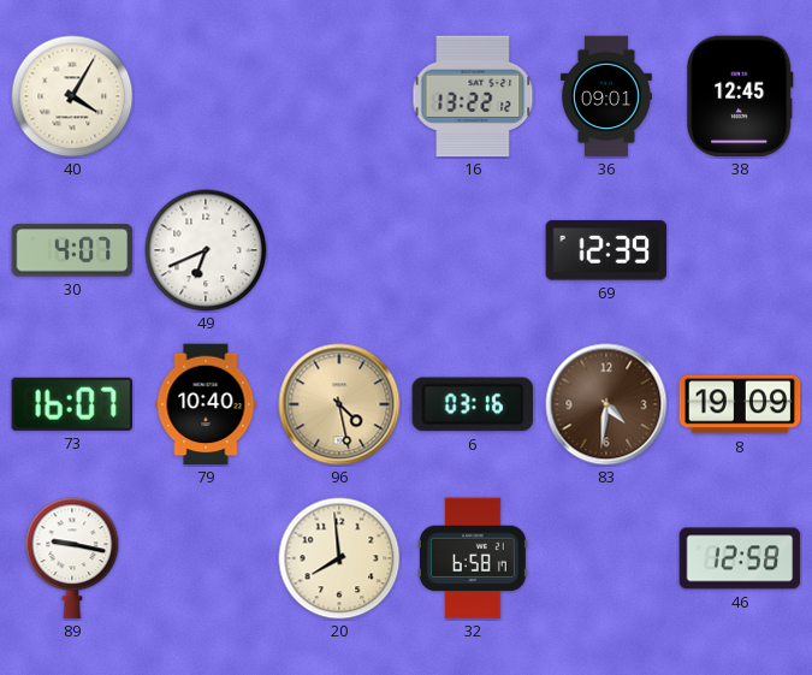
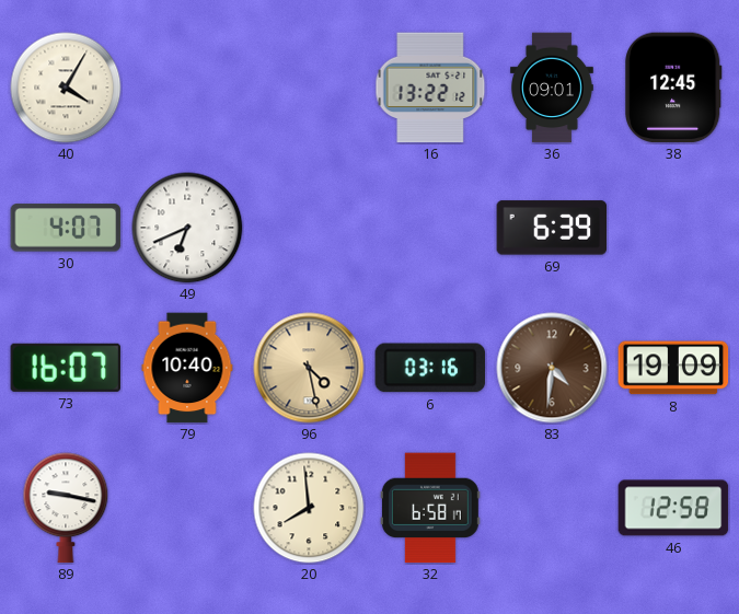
69: 12:39 -> 6:39 (552, 228)
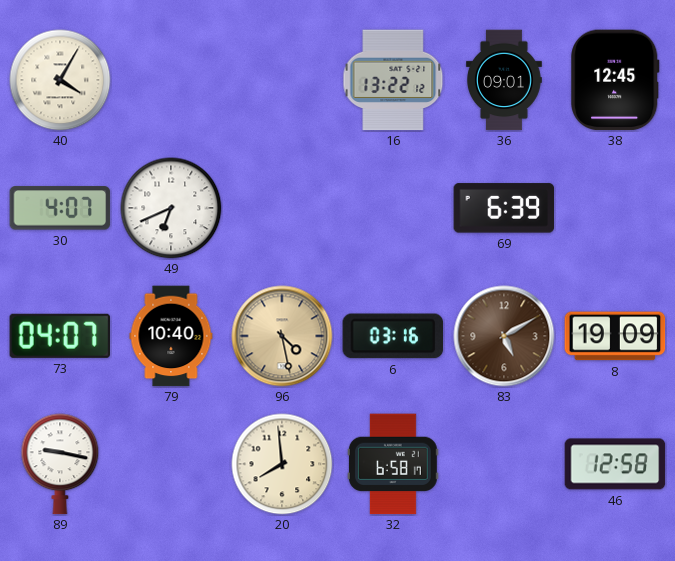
73: 16:07 -> 04:07 (59, 336)
83: 4:31 -> 5:10 (504, 336)
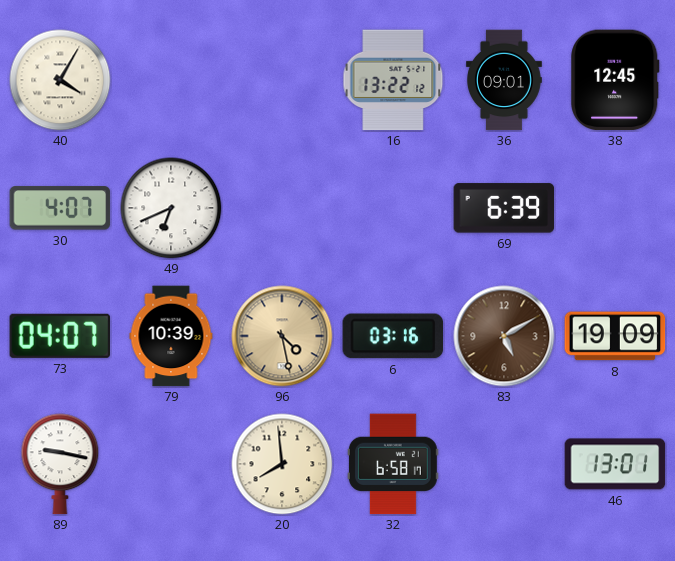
79: 10:40 -> 10:39 (171, 336)
46: 12:58 -> 13:01 (615, 464)
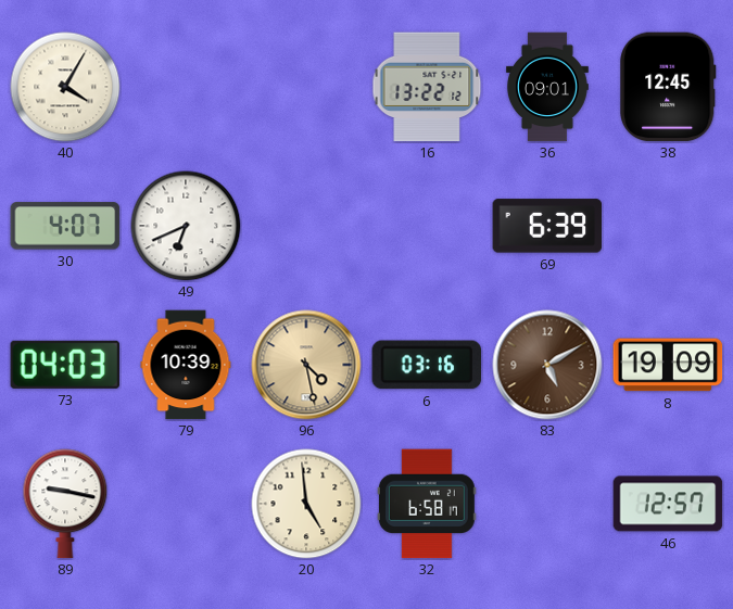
73: 04:07 -> 04:03 (64, 365)
20: 7:59 -> 4:59 (306, 504)
46: 13:01 -> 12:57 (668, 504)
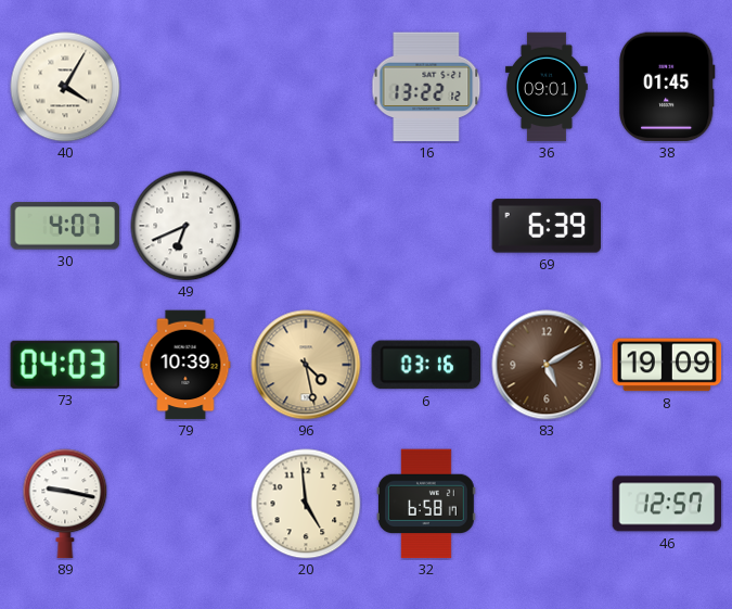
38: 12:45 -> 01:45 (667, 87)
